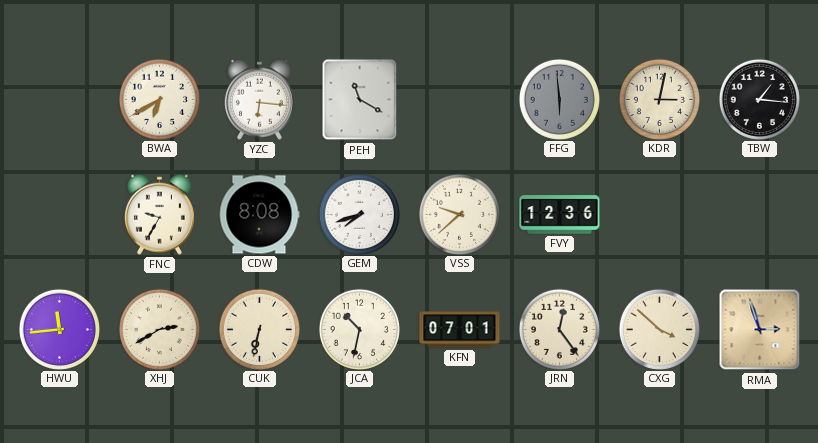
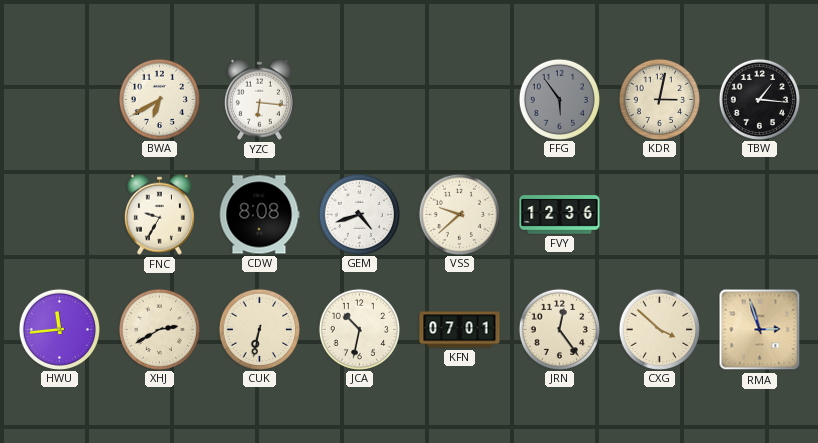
PEH: 11:20 -> none (360, 100)
FFG: 5:59 -> 5:54 (559, 99)
GEM: 7:42 -> 4:42 (359, 214)
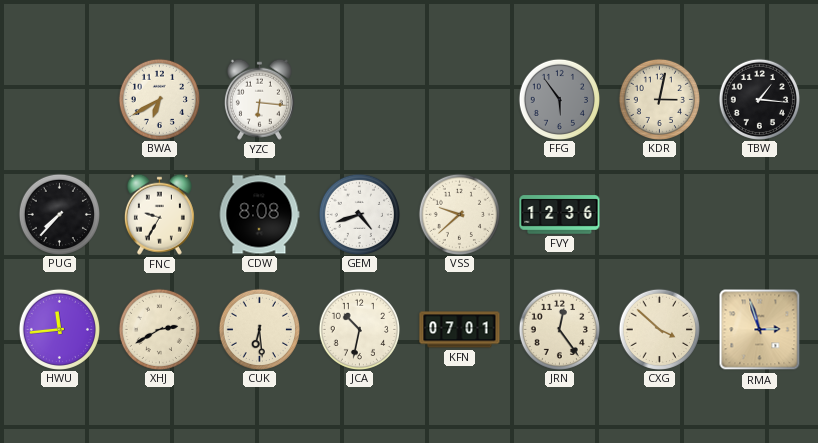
PUG: none -> 7:37 (59, 214)
CUK: 6:32 -> 6:29 (259, 329)
